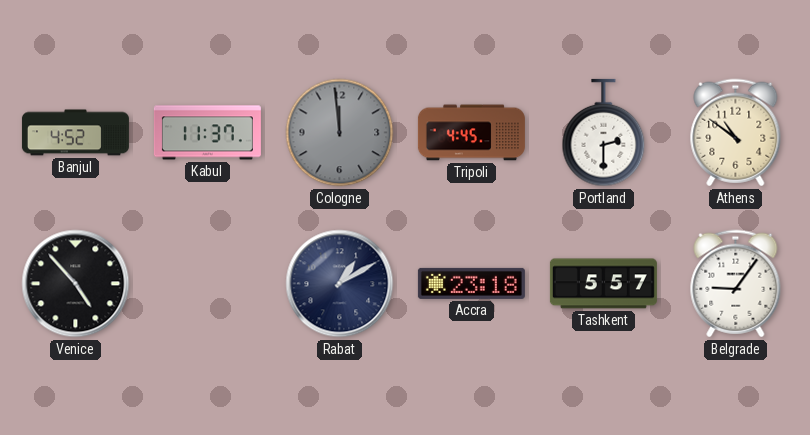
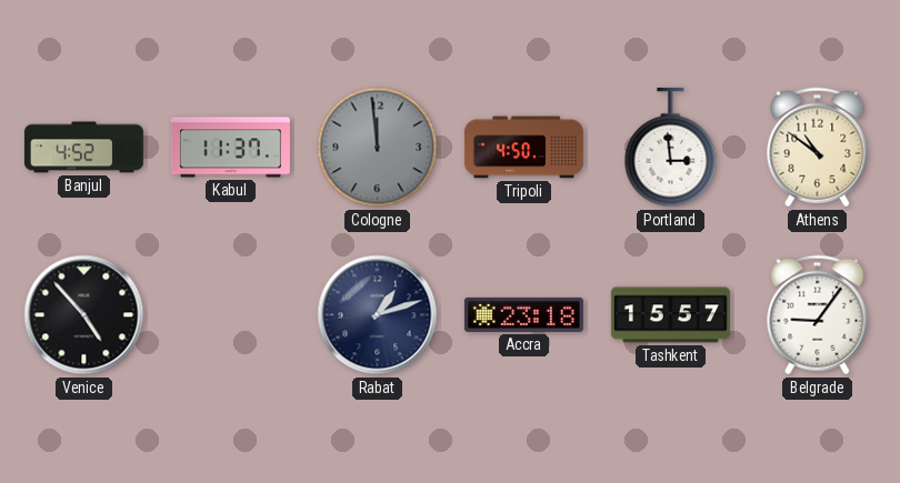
Tripoli: 4:45 -> 4:50 (523, 148)
Portland: 2:30 -> 2:59 (671, 148)
Rabat: 1:10 -> 1:12 (378, 315)
Tashkent: 5:57 -> 15:57 (670, 315)
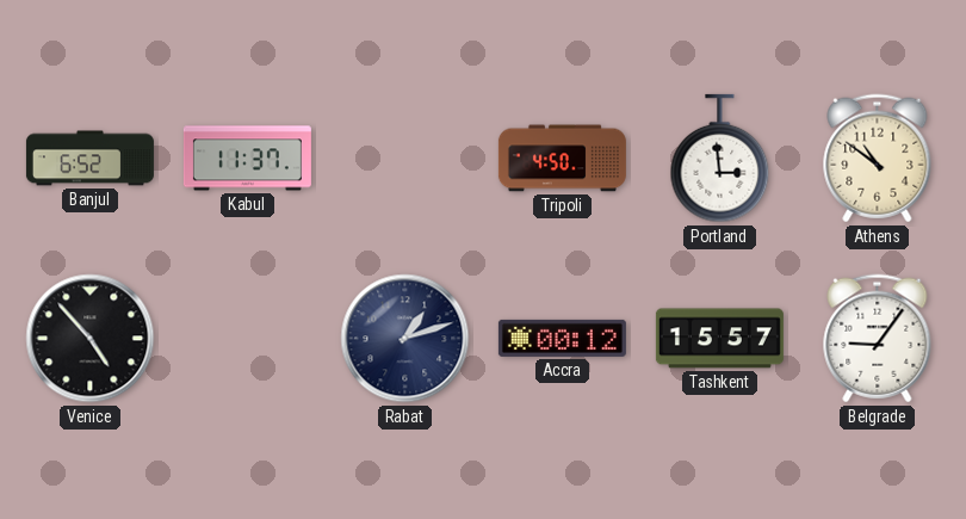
Banjul: 4:52 -> 6:52 (89, 159)
Cologne: 11:59 -> none (378, 148)
Accra: 23:18 -> 00:12 (562, 338)
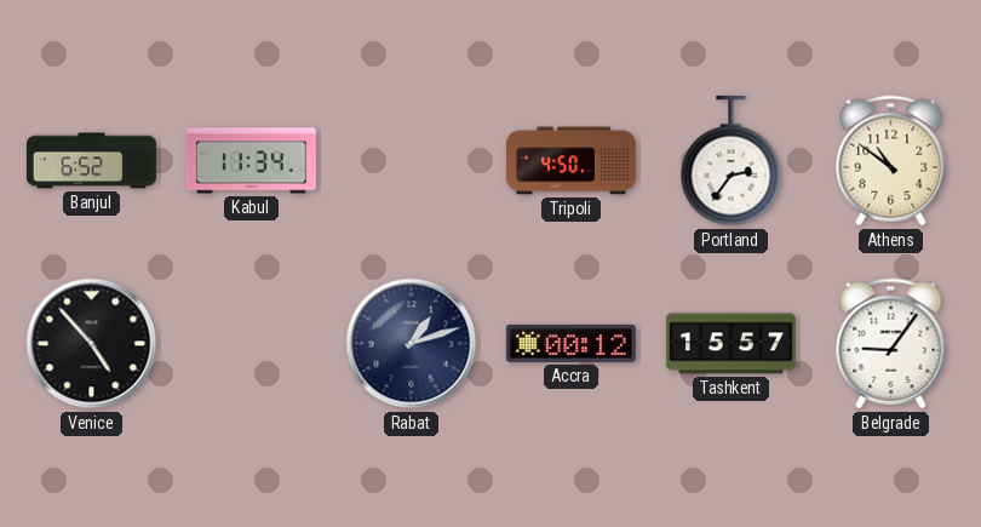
Kabul: 11:37 -> 11:34 (251, 161)
Portland: 2:59 -> 2:36 (732, 161)
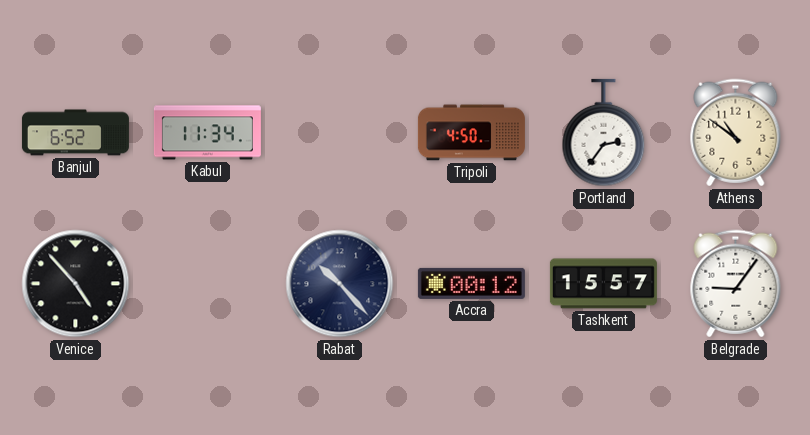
Rabat: 1:12 -> 10:23 (340, 284)
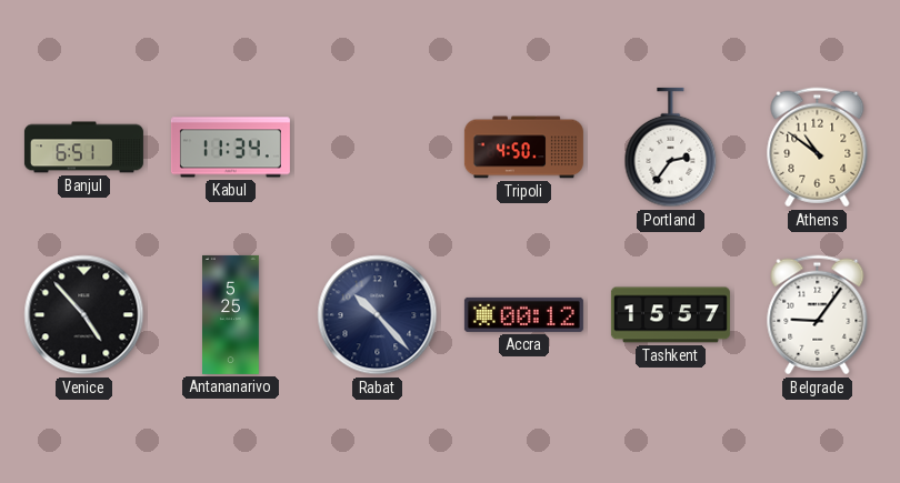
Banjul: 6:52 -> 6:51 (83, 148)
Antananarivo: none -> 5:25 (231, 314)
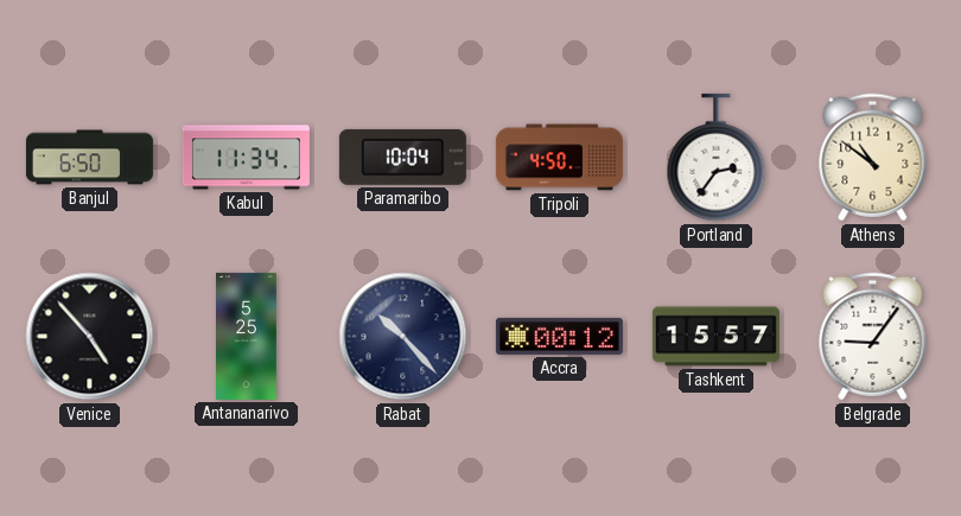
Banjul: 6:51 -> 6:50 (89, 158)
Paramaribo: none -> 10:04 (402, 157)
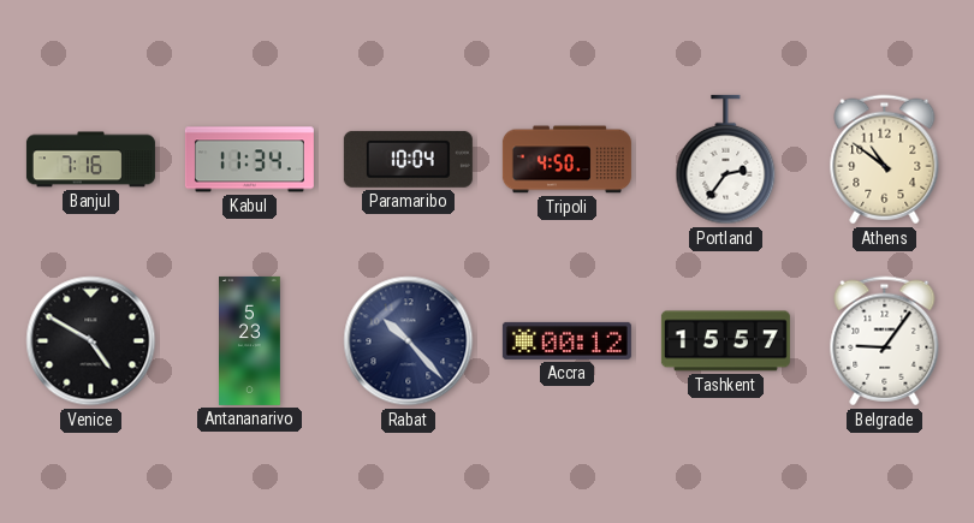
Banjul: 6:50 -> 7:16 (90, 160)
Venice: 4:53 -> 4:50 (91, 341)
Antananarivo: 5:25 -> 5:23 (250, 340)
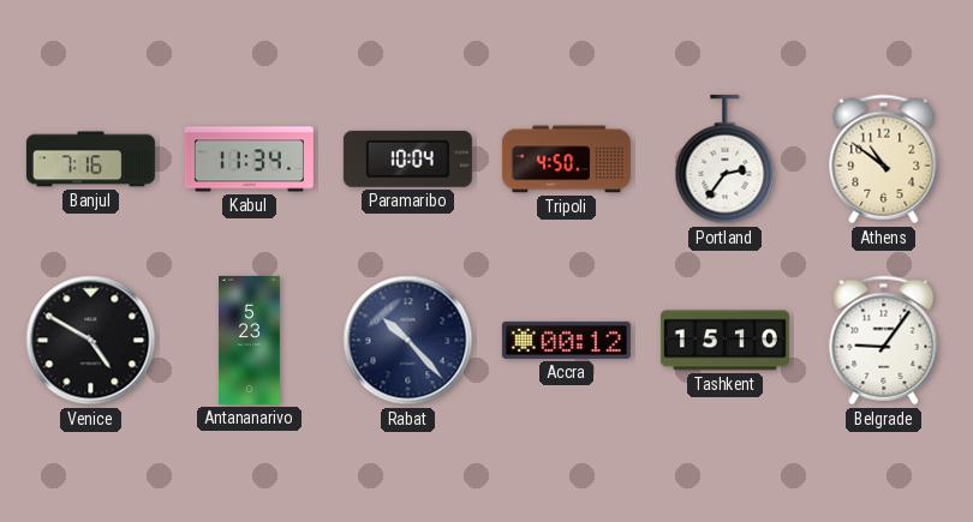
Tashkent: 15:57 -> 15:10 (724, 341)
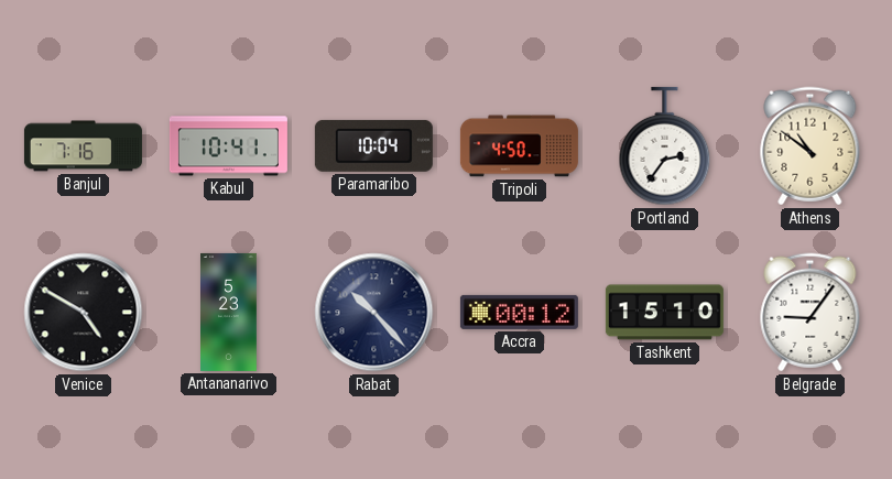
Kabul: 11:34 -> 10:41 (228, 146)
